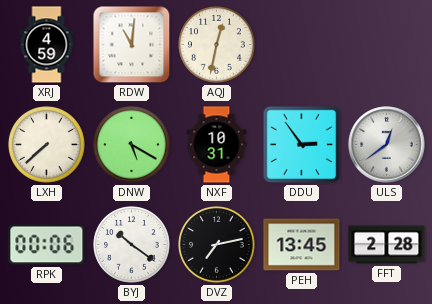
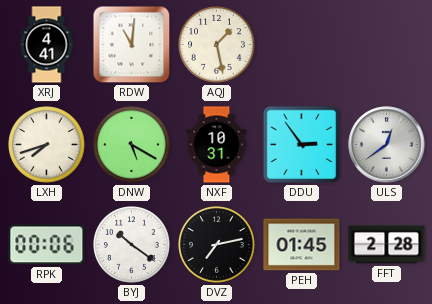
XRJ: 4:59 -> 4:41 (47, 45)
AQJ: 12:32 -> 1:28 (217, 45)
LXH: 7:38 -> 7:42 (47, 145)
PEH: 13:45 -> 01:45 (302, 245)
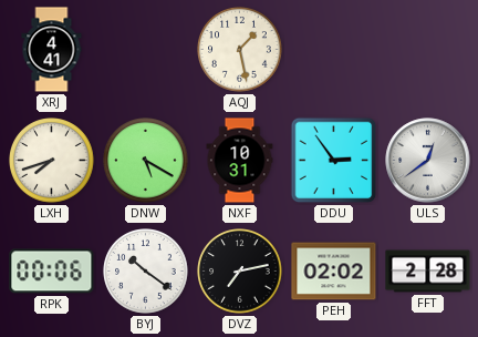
RDW: 11:01 -> none (132, 45)
PEH: 01:45 -> 02:02 (334, 272)
